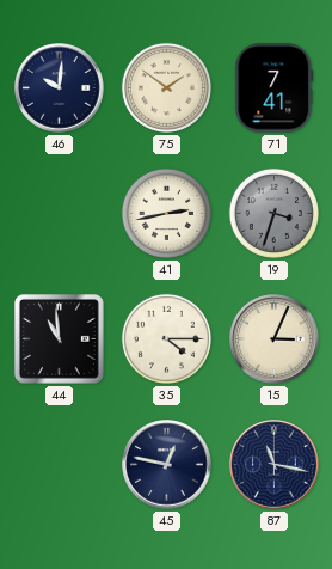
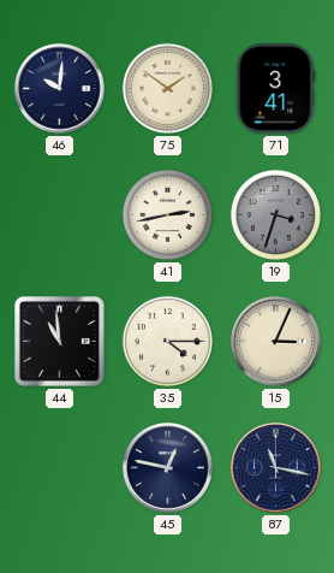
71: 7:41 -> 3:41 (276, 89)
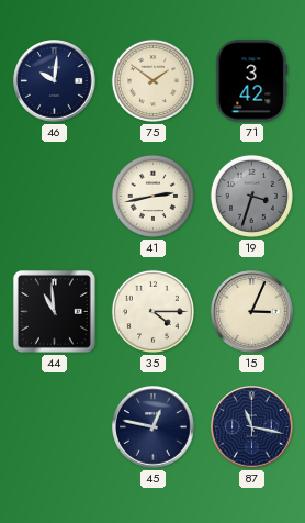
71: 3:41 -> 3:42 (252, 81)
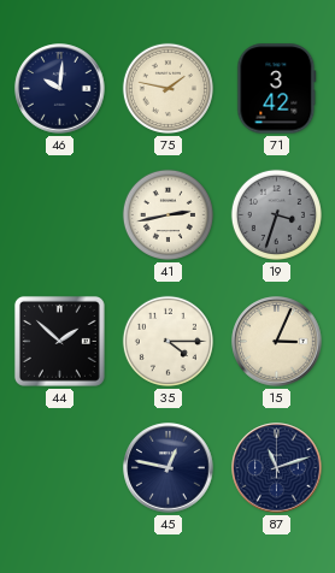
75: 1:51 -> 1:47 (167, 88)
44: 10:59 -> 1:52 (59, 341)
87: 11:17 -> 11:12 (277, 468)
